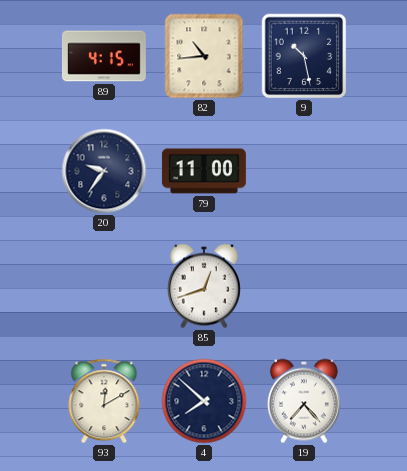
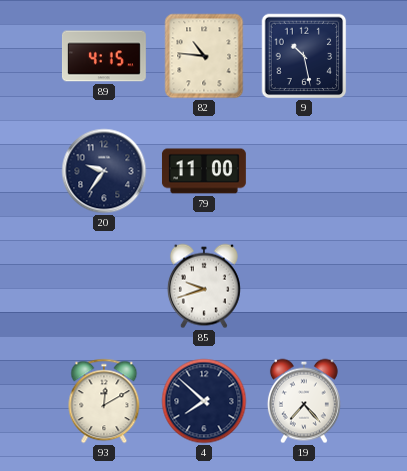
82: 10:44 -> 10:46 (204, 56)
85: 12:42 -> 9:42 (204, 286)
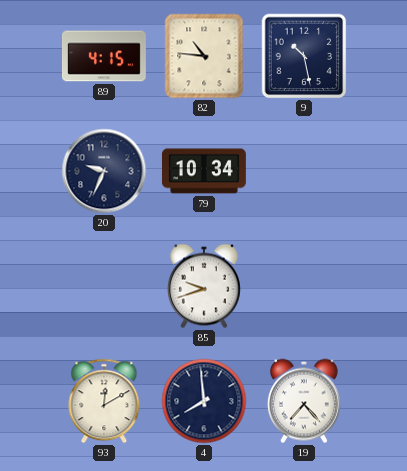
20: 9:36 -> 9:34 (104, 171)
79: 11:00 -> 10:34 (204, 171)
4: 7:52 -> 7:59 (204, 401)
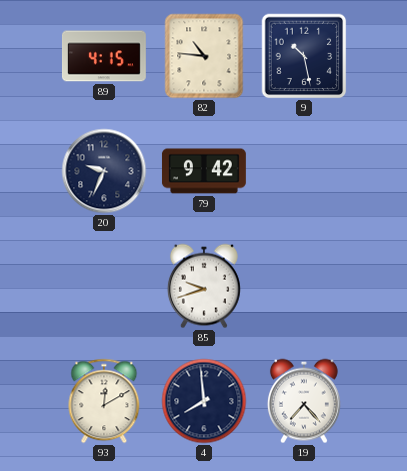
79: 10:34 -> 9:42 (204, 171)
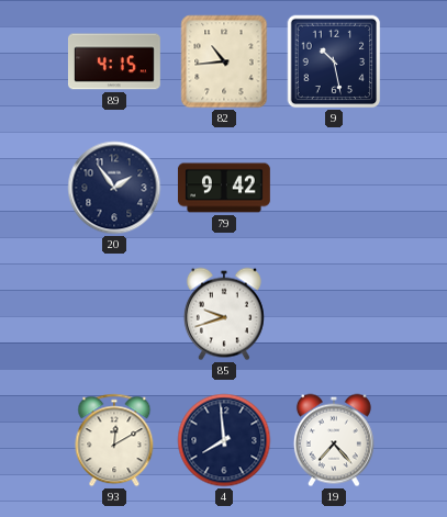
82: 10:46 -> 10:44 (224, 61)
20: 9:34 -> 1:54 (114, 188)
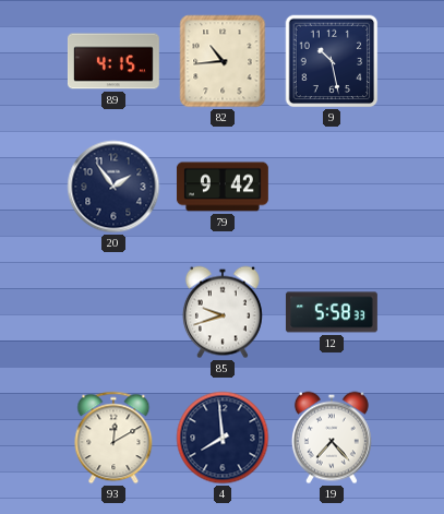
12: none -> 5:58 (332, 312)
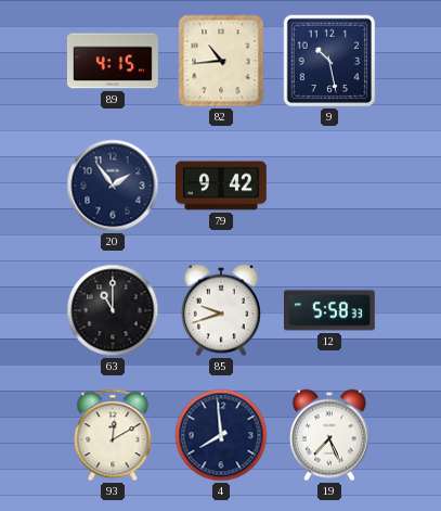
63: none -> 11:00 (113, 310)
19: 7:23 -> 7:26 (329, 435)
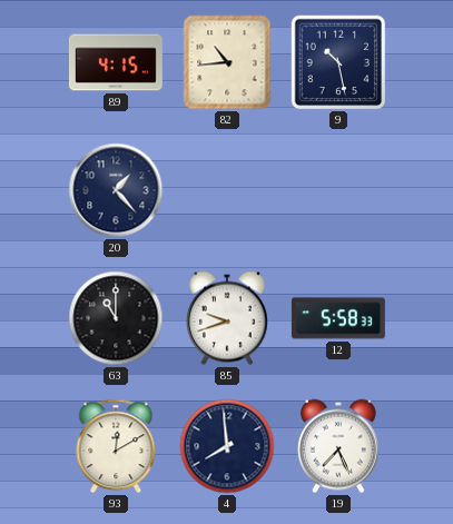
20: 1:54 -> 1:23 (116, 190)
79: 9:42 -> none (221, 186)
